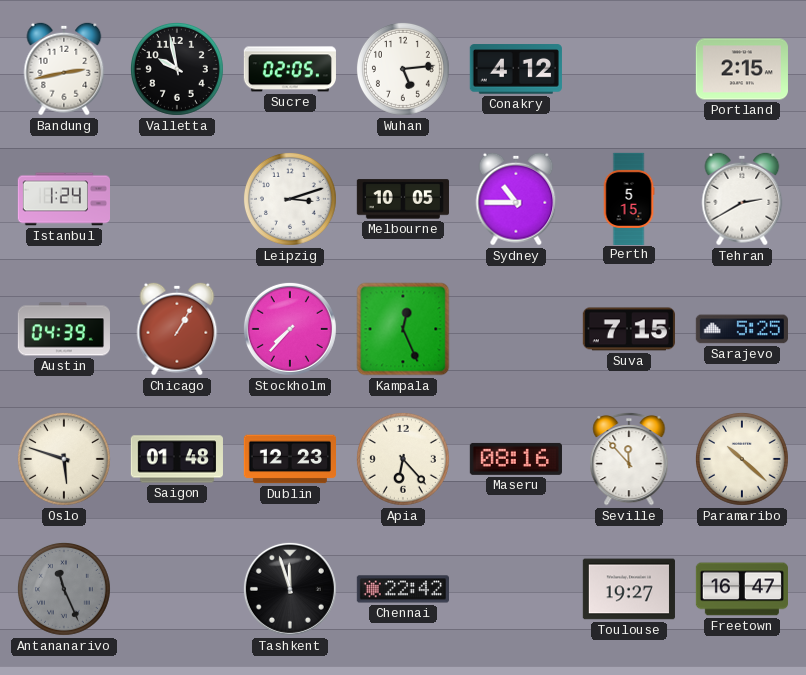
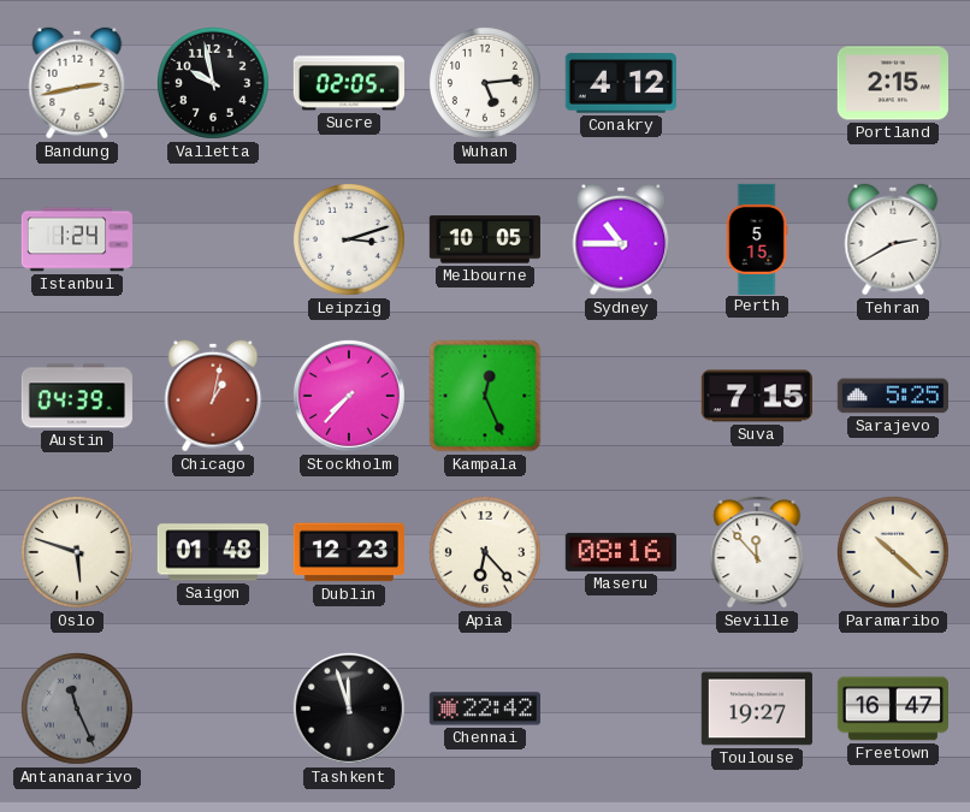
Chicago: 1:05 -> 1:02 (213, 396)
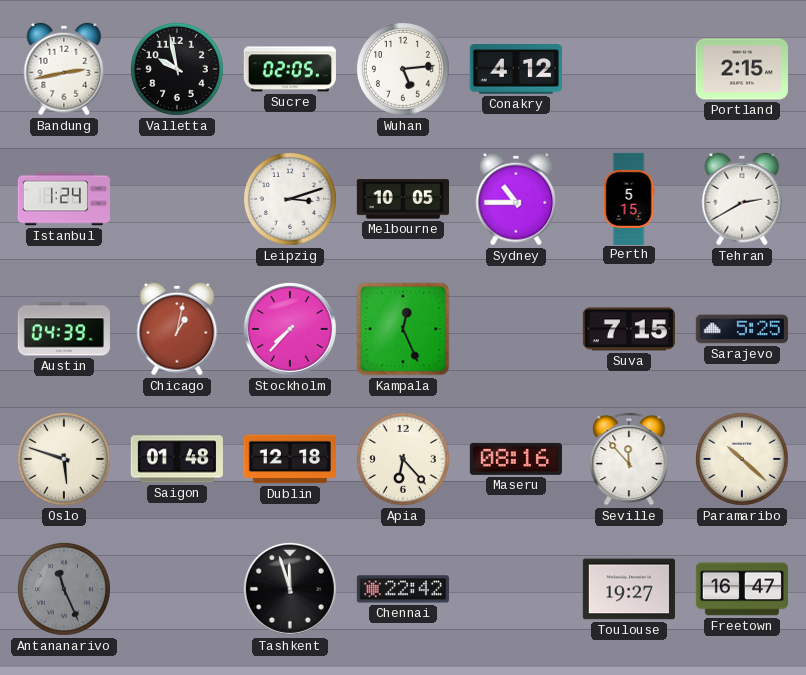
Dublin: 12:23 -> 12:18 (289, 459)
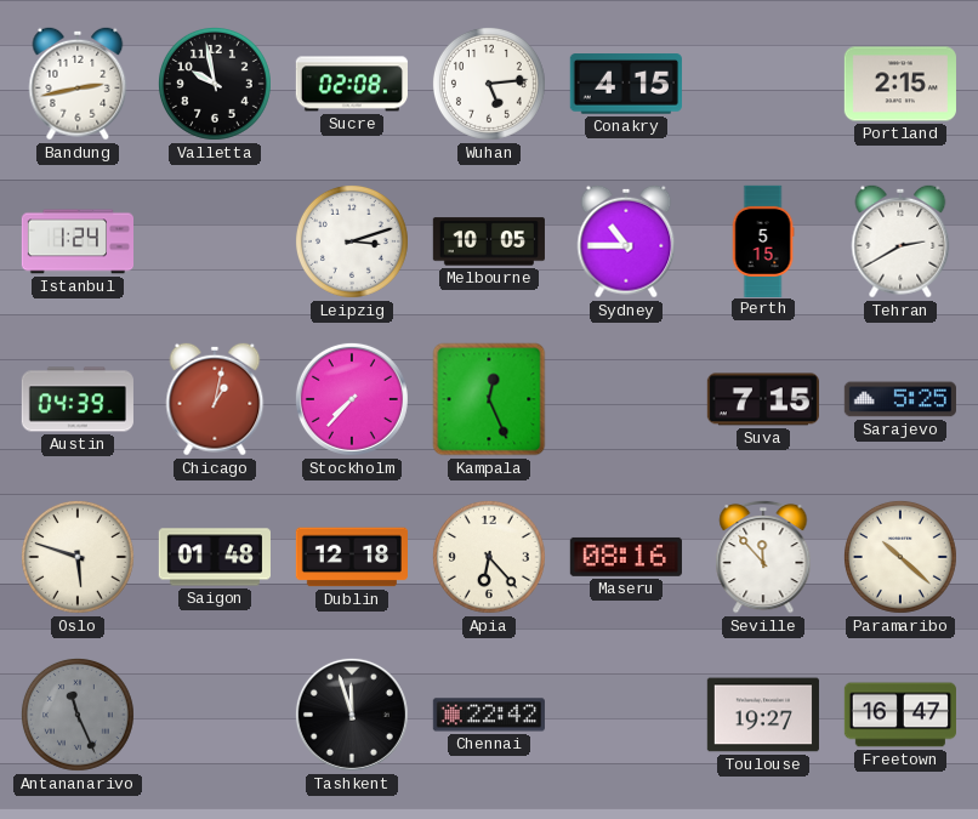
Sucre: 02:05 -> 02:08 (352, 84)
Conakry: 4:12 -> 4:15 (626, 84)
